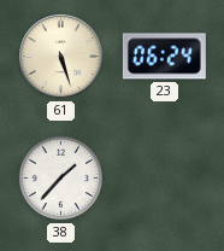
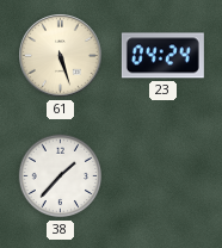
23: 06:24 -> 04:24 (162, 56)
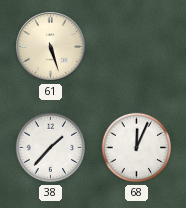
23: 04:24 -> none (162, 56)
68: none -> 12:04 (137, 148)
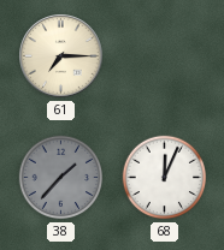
61: 5:27 -> 7:15 (61, 56)
38 dial: white -> grey (61, 178)
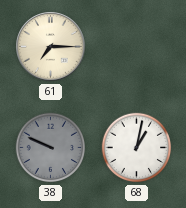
38: 1:37 -> 9:49 (51, 148)
68: 12:04 -> 1:02 (137, 148)
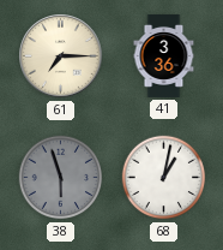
41: none -> 3:36 (164, 55)
38: 9:49 -> 5:57 (61, 178)
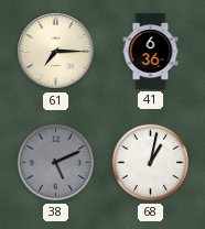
41: 3:36 -> 6:36 (151, 51)
38: 5:57 -> 5:11 (56, 163)
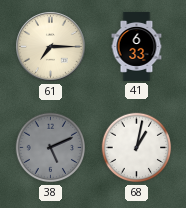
41: 6:36 -> 6:33 (137, 46)
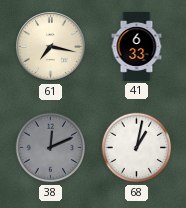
61: 7:15 -> 7:17 (51, 47)
38: 5:11 -> 12:11 (51, 148)
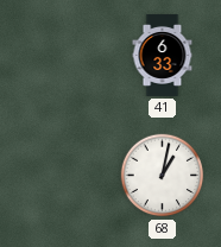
61: 7:17 -> none (51, 47)
38: 12:11 -> none (51, 148)
